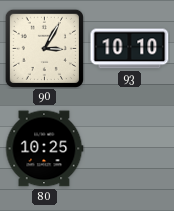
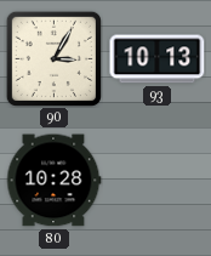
93: 10:10 -> 10:13 (158, 59)
80: 10:25 -> 10:28 (53, 181)
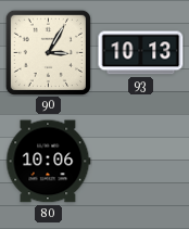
80: 10:28 -> 10:06 (48, 162)
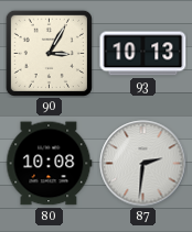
80: 10:06 -> 10:08 (49, 164)
87: none -> 2:31 (143, 164)
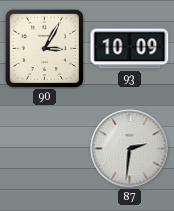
93: 10:13 -> 10:09 (130, 49)
80: 10:08 -> none (49, 164)
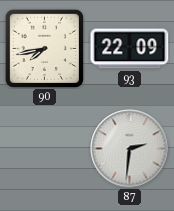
90: 3:05 -> 7:43 (44, 48)
93: 10:09 -> 22:09 (130, 49)
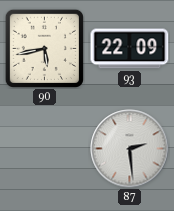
90: 7:43 -> 5:43 (44, 48)
87: 2:31 -> 2:29 (130, 149)
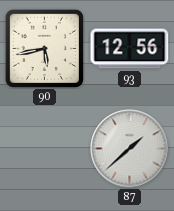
93: 22:09 -> 12:56 (130, 49)
87: 2:29 -> 1:38 (130, 149)
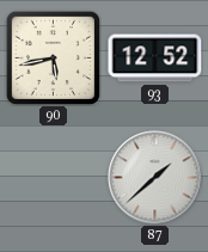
93: 12:56 -> 12:52 (155, 59)
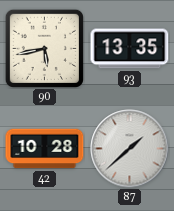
93: 12:52 -> 13:35 (130, 49)
42: none -> 10:28 (45, 149)
